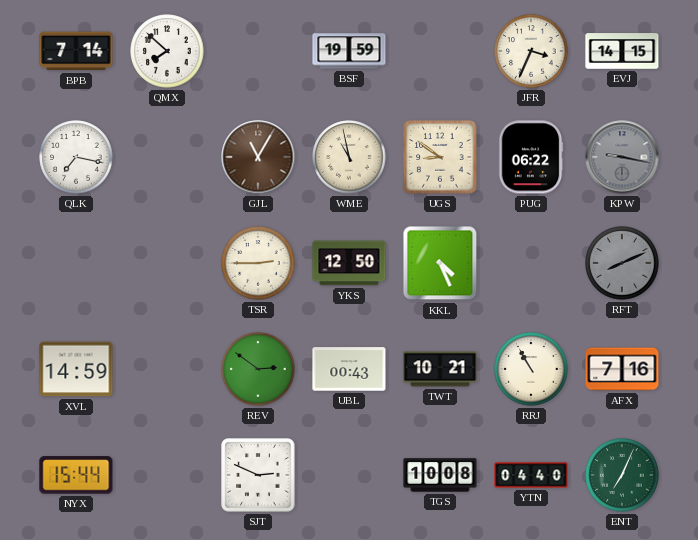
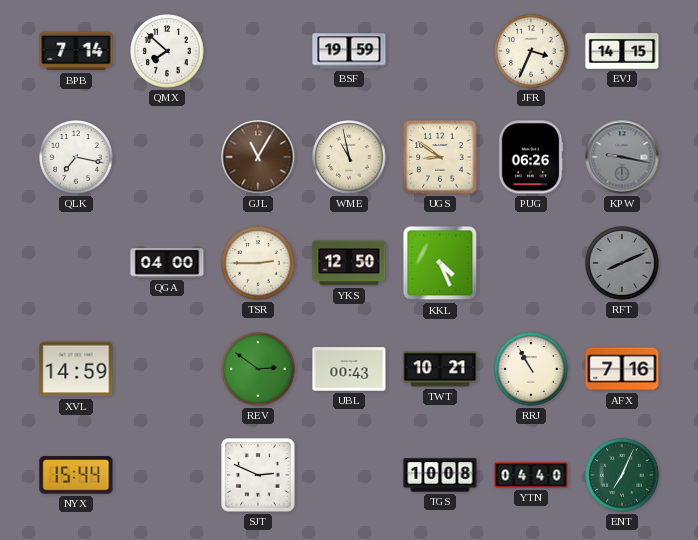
PUG: 06:22 -> 06:26 (531, 157)
QGA: none -> 04:00 (167, 263)
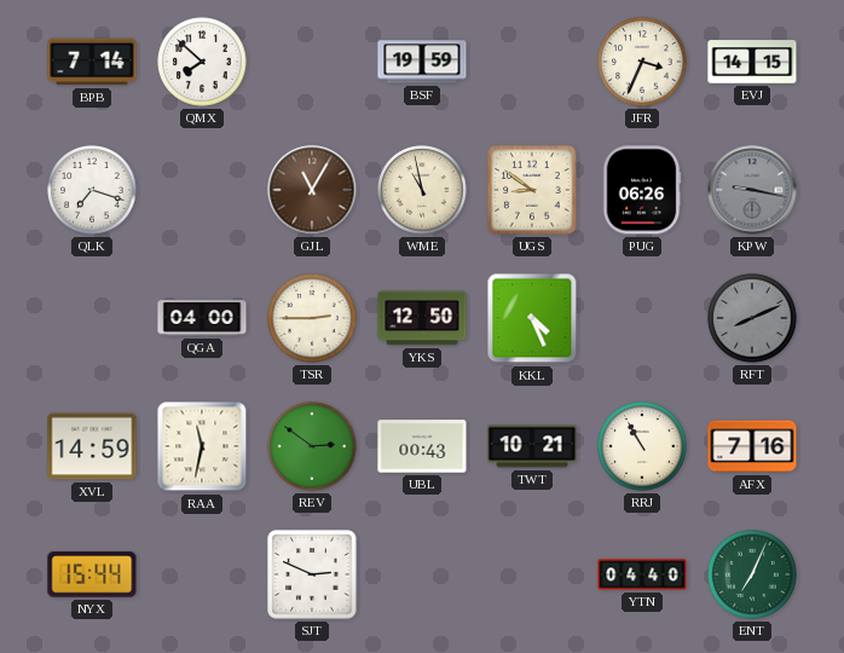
QLK: 7:17 -> 7:18 (92, 190)
RAA: none -> 11:32 (202, 446)
TGS: 10:08 -> none (440, 475)
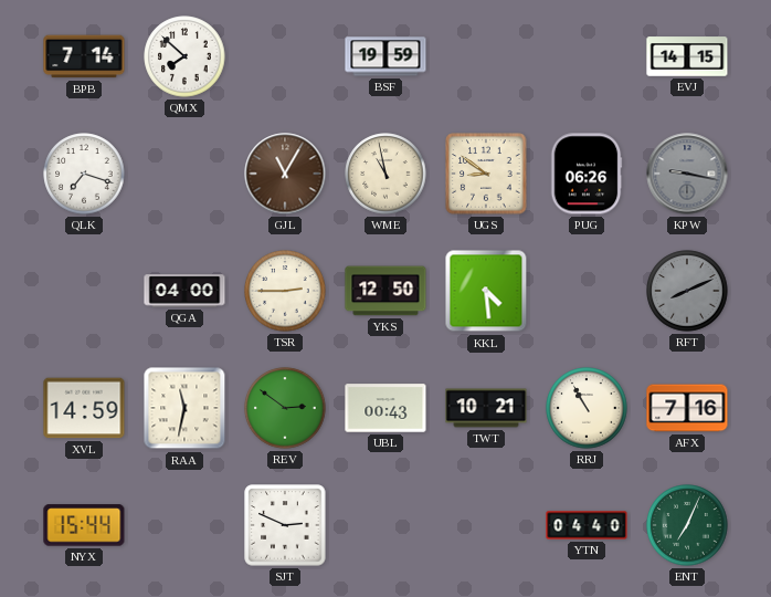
JFR: 3:34 -> none (642, 62)
KKL: 4:26 -> 4:29 (486, 291)
